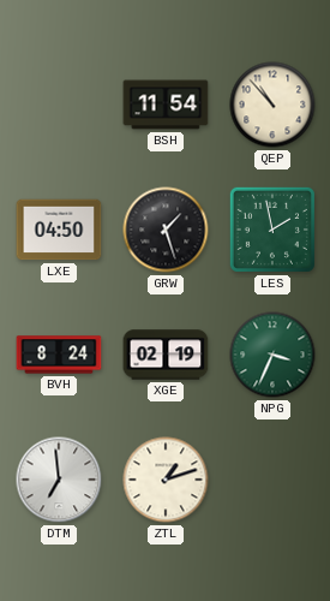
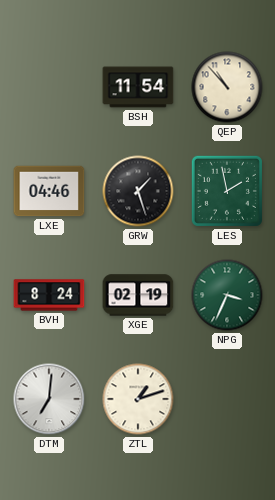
LXE: 04:50 -> 04:46 (49, 191)
DTM: 6:59 -> 7:01 (49, 399)
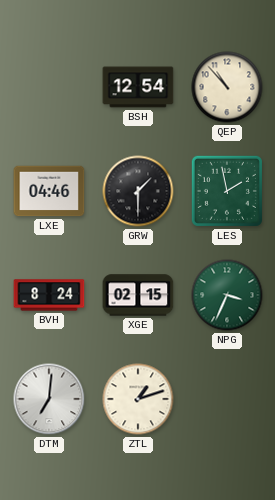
BSH: 11:54 -> 12:54 (138, 87)
GRW: 1:27 -> 1:30 (138, 191)
XGE: 02:19 -> 02:15 (138, 295)
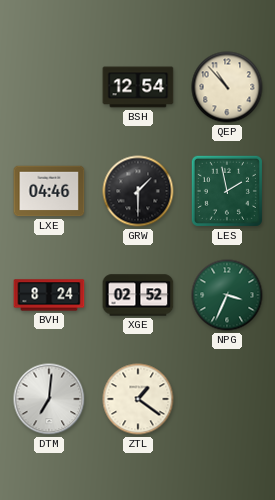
XGE: 02:15 -> 02:52 (138, 295)
ZTL: 1:12 -> 1:21 (138, 399)
